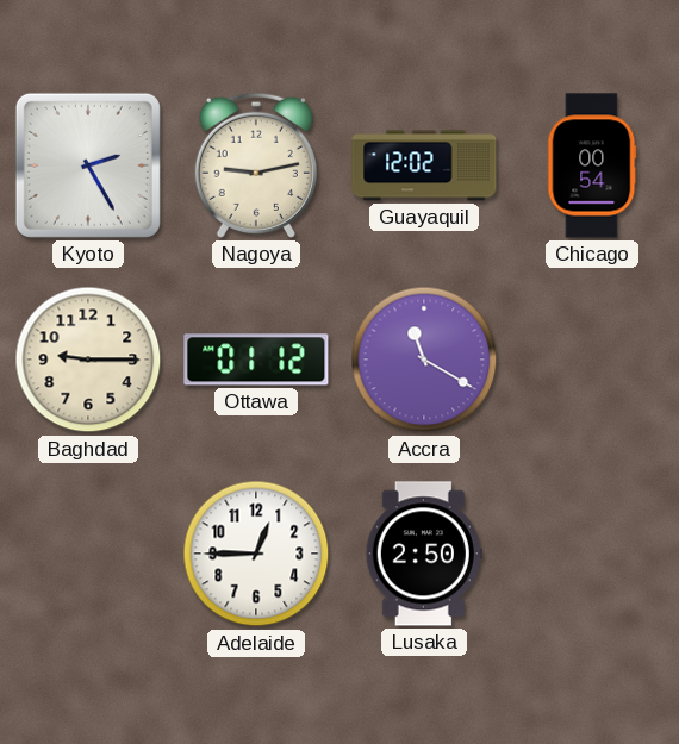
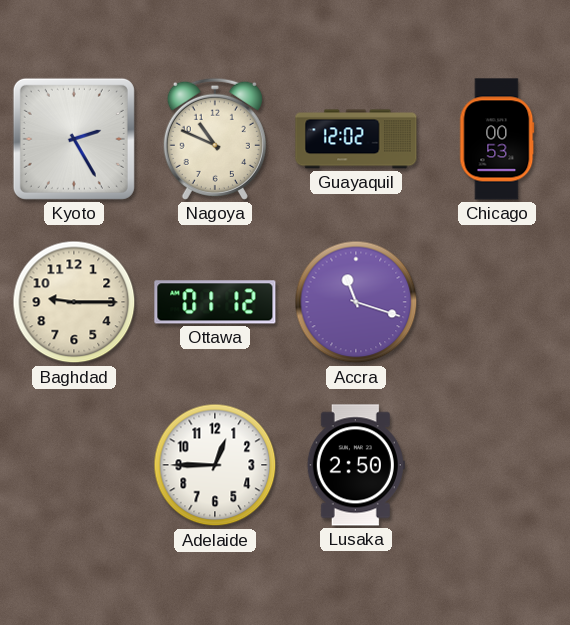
Nagoya: 9:13 -> 10:49 (215, 139)
Chicago: 00:54 -> 00:53 (497, 139)
Accra: 11:20 -> 11:18 (356, 302)
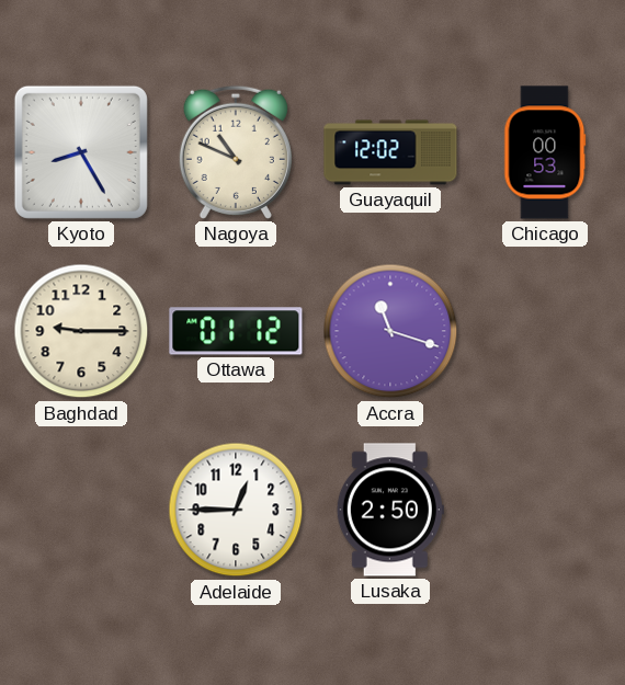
Kyoto: 2:25 -> 8:25 (81, 152)
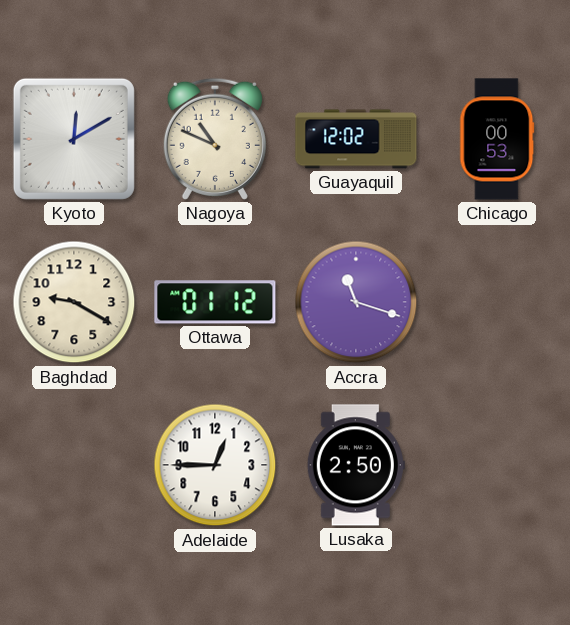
Kyoto: 8:25 -> 12:10 (74, 139)
Baghdad: 9:15 -> 9:20 (74, 302)
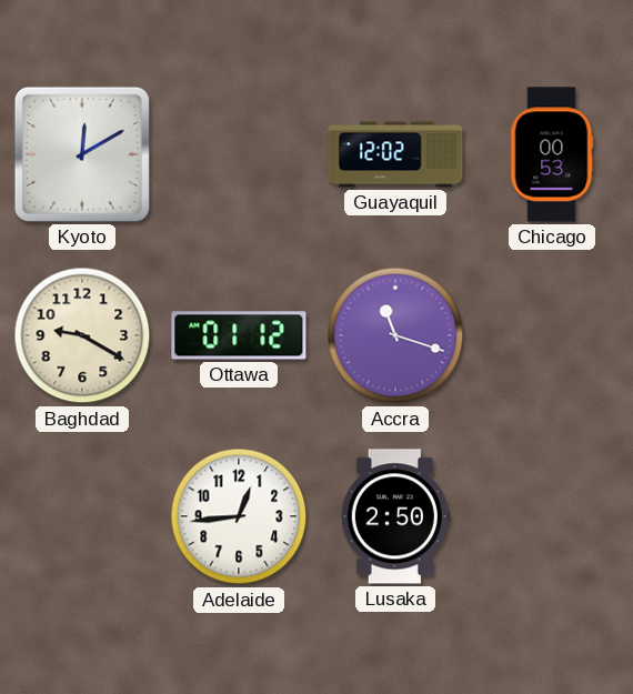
Nagoya: 10:49 -> none (215, 139)
Adelaide: 12:45 -> 12:44 (239, 516)
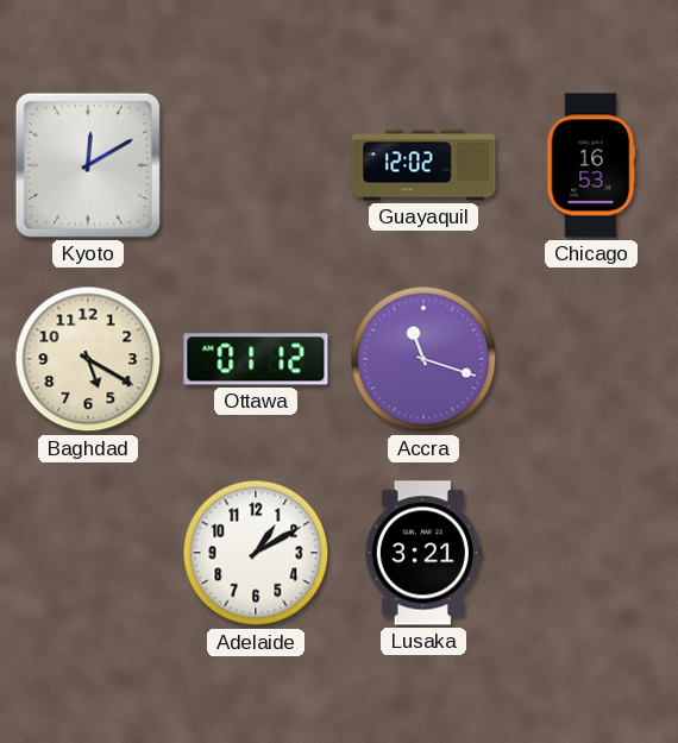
Chicago: 00:53 -> 16:53 (591, 165)
Baghdad: 9:20 -> 5:20 (88, 359)
Adelaide: 12:44 -> 1:10 (256, 553)
Lusaka: 2:50 -> 3:21 (423, 553)
